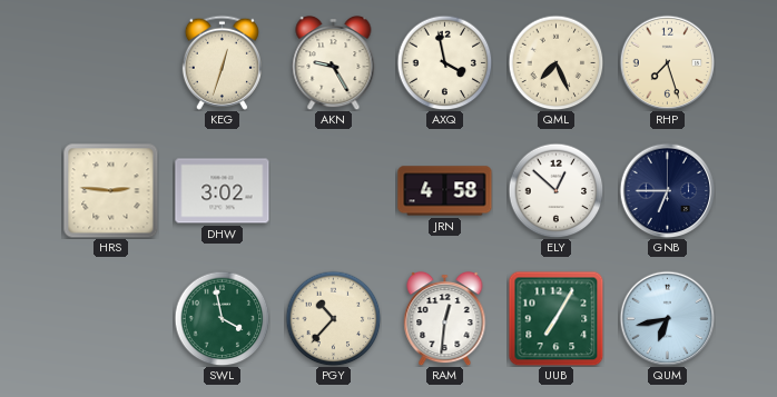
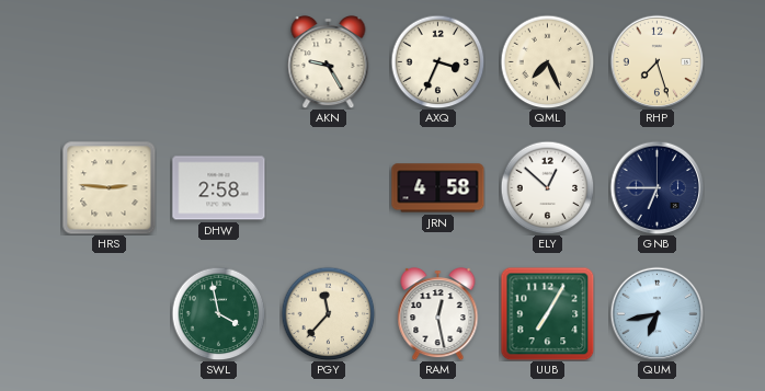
KEG: 12:33 -> none (222, 62)
AXQ: 3:58 -> 3:34 (437, 61)
DHW: 3:02 -> 2:58 (219, 188)
PGY: 10:37 -> 11:37 (328, 313)
RAM: 12:31 -> 12:28 (438, 313)
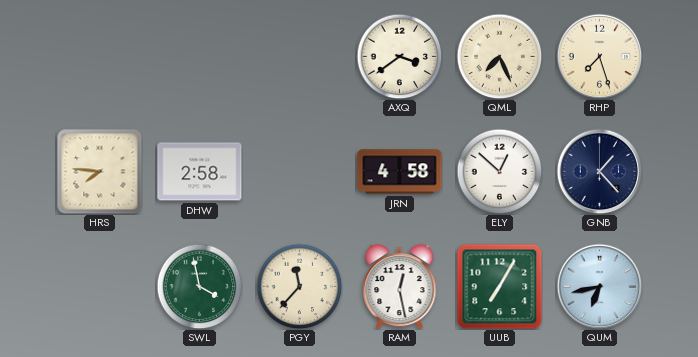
AKN: 9:25 -> none (329, 61)
AXQ: 3:34 -> 3:39 (399, 56)
HRS: 2:46 -> 7:46 (100, 172)
GNB: 6:45 -> 1:23 (599, 171)
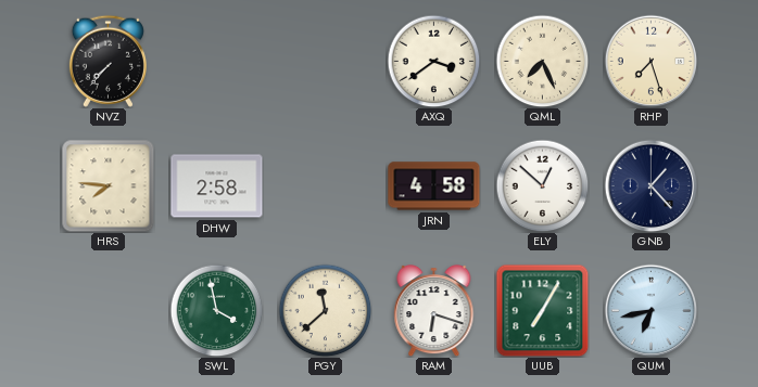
NVZ: none -> 7:37 (108, 61)
PGY: 11:37 -> 11:38 (325, 310)
RAM: 12:28 -> 6:18 (434, 310)
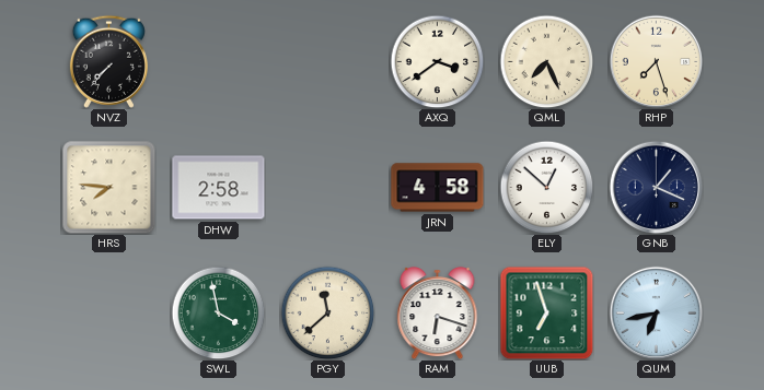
GNB: 1:23 -> 1:19 (656, 187)
UUB: 7:05 -> 6:57 (546, 312)
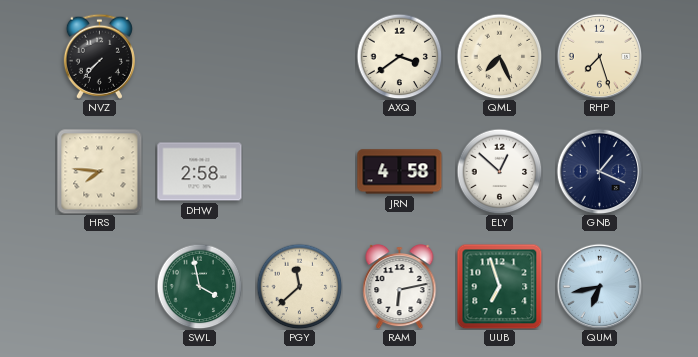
RAM: 6:18 -> 6:13 (400, 286)
